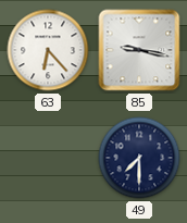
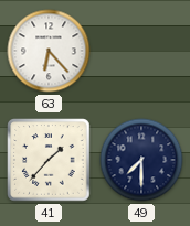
85: 9:17 -> none (139, 50)
41: none -> 1:37 (49, 160)
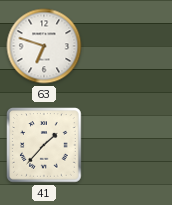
63: 6:23 -> 6:48 (44, 46)
49: 7:30 -> none (141, 160)
